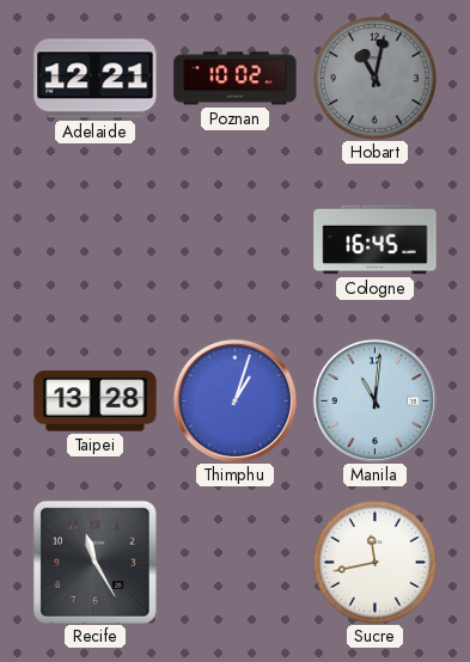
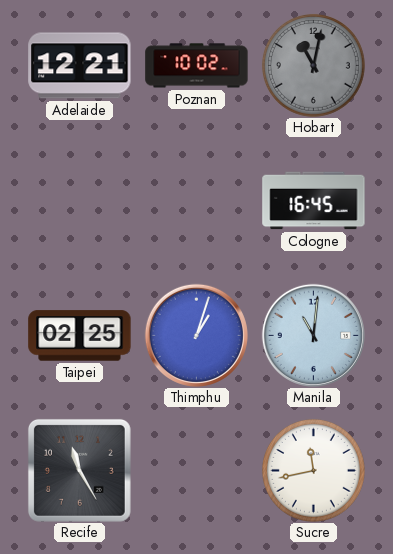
Taipei: 13:28 -> 02:25 (80, 336)
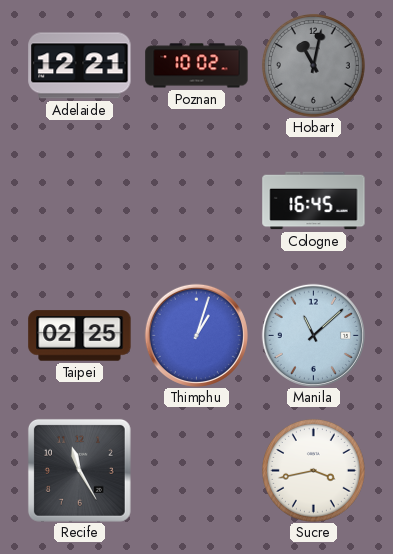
Manila: 11:01 -> 11:08 (313, 335)
Sucre: 11:43 -> 3:43 (313, 470)
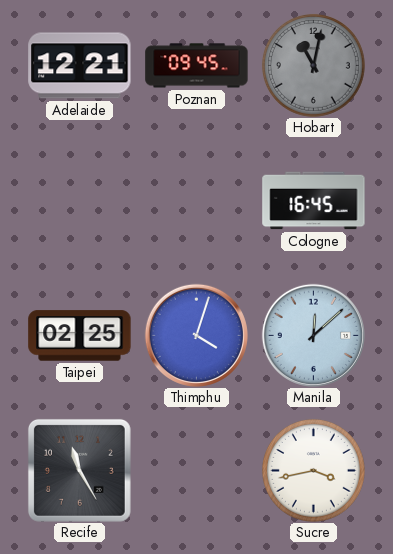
Poznan: 10:02 -> 09:45 (197, 66)
Thimphu: 1:03 -> 4:03 (196, 335)
Manila: 11:08 -> 12:08 (313, 335)
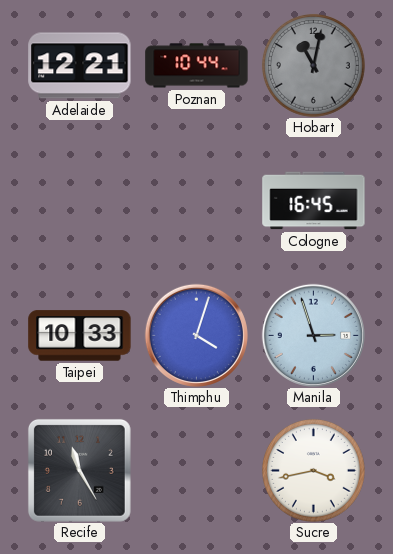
Poznan: 09:45 -> 10:44 (197, 66)
Taipei: 02:25 -> 10:33 (80, 336)
Manila: 12:08 -> 2:57 (313, 335)
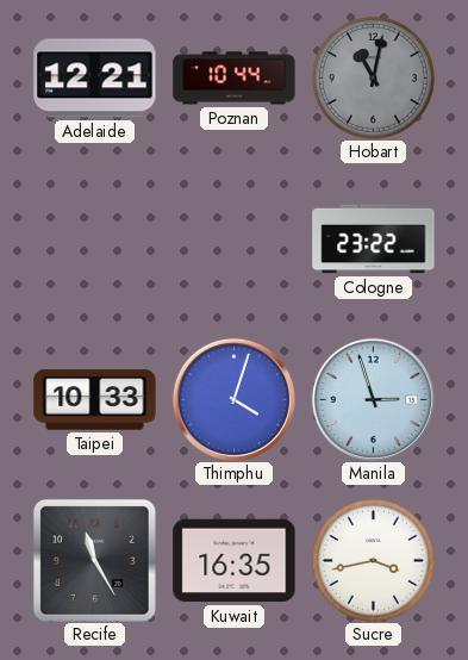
Cologne: 16:45 -> 23:22 (374, 239)
Kuwait: none -> 16:35 (235, 561)
